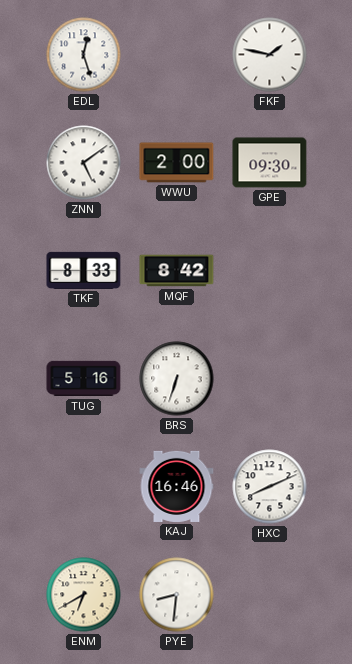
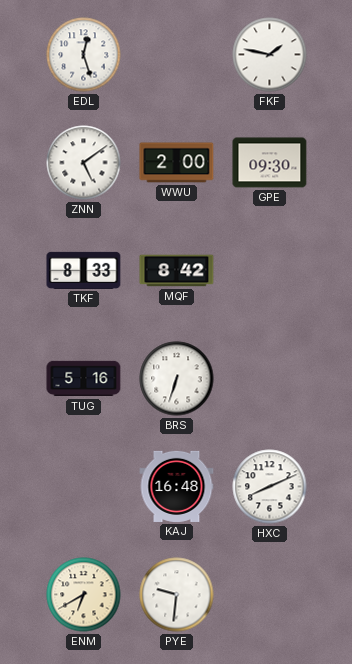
KAJ: 16:46 -> 16:48 (177, 486)
PYE: 8:31 -> 9:31 (177, 595)
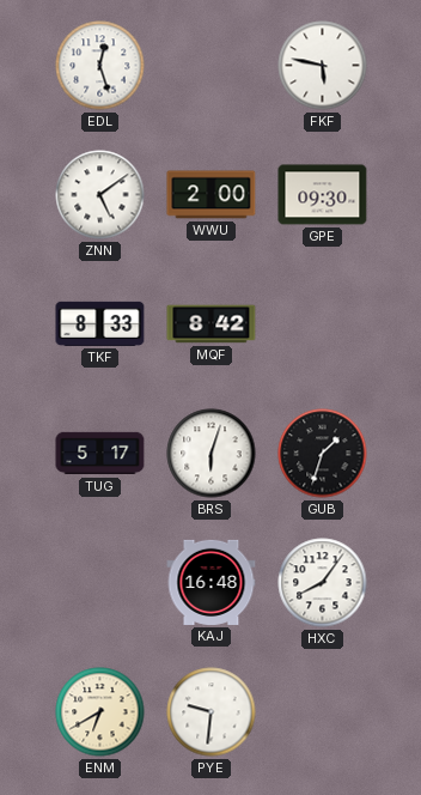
FKF: 1:47 -> 5:47 (323, 66)
TUG: 5:16 -> 5:17 (100, 454)
BRS: 6:33 -> 6:03 (212, 454)
GUB: none -> 1:33 (323, 454)
HXC: 8:11 -> 8:06 (323, 583)
